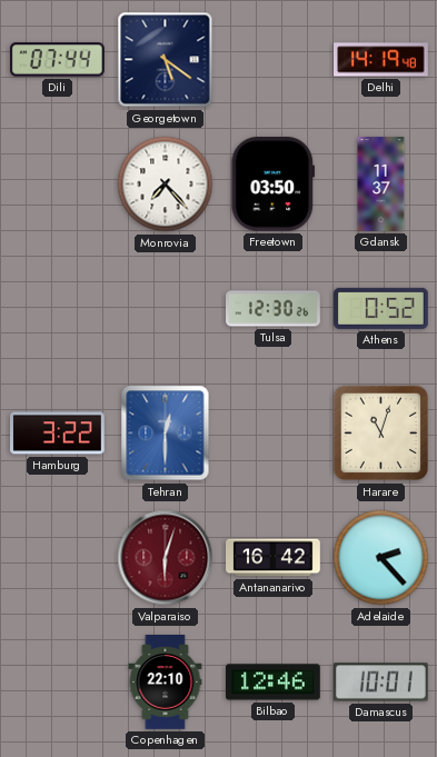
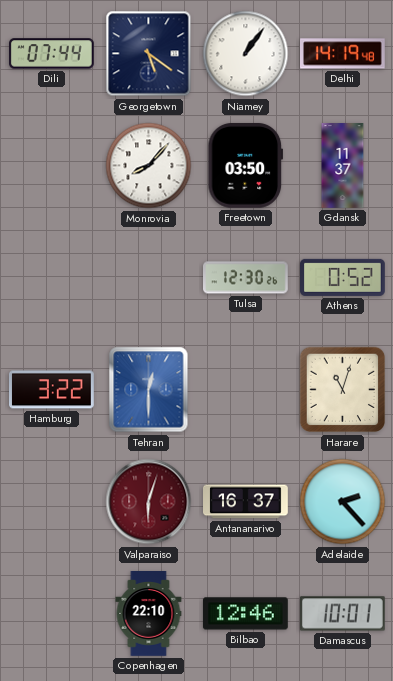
Niamey: none -> 1:06 (246, 54)
Monrovia: 7:23 -> 8:07 (149, 166)
Antananarivo: 16:42 -> 16:37 (246, 502)
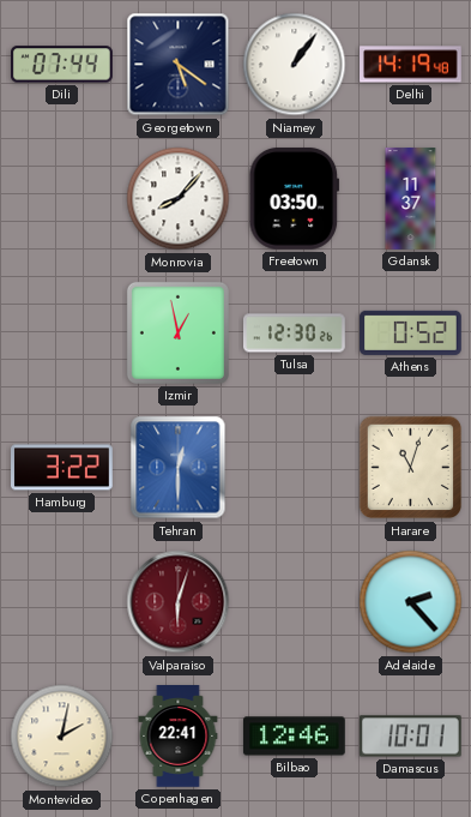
Izmir: none -> 12:58 (177, 332)
Antananarivo: 16:37 -> none (246, 502)
Montevideo: none -> 2:02 (62, 737)
Copenhagen: 22:10 -> 22:41 (179, 737)
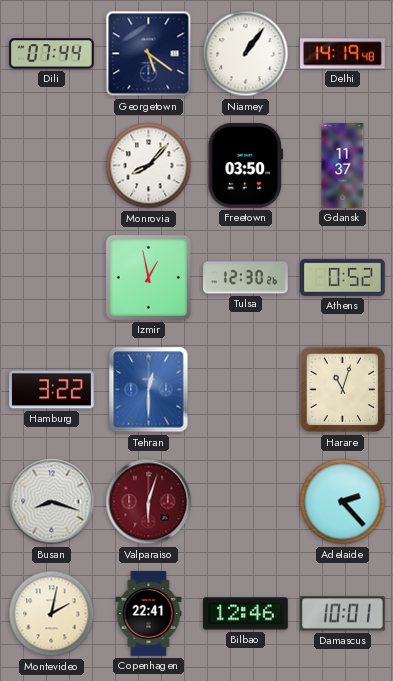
Busan: none -> 8:18 (52, 502)
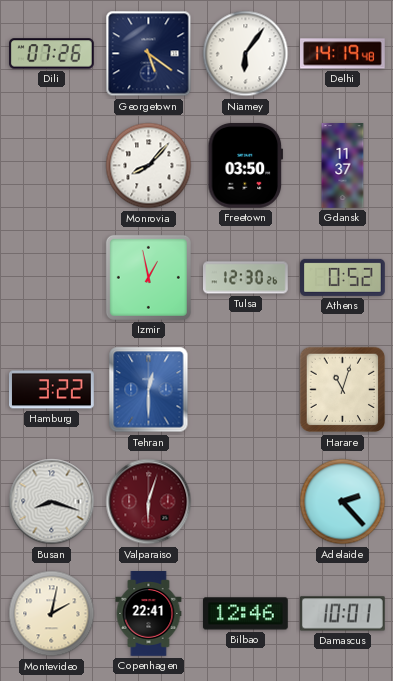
Dili: 07:44 -> 07:26 (52, 54)
Niamey: 1:06 -> 6:06 (246, 54)
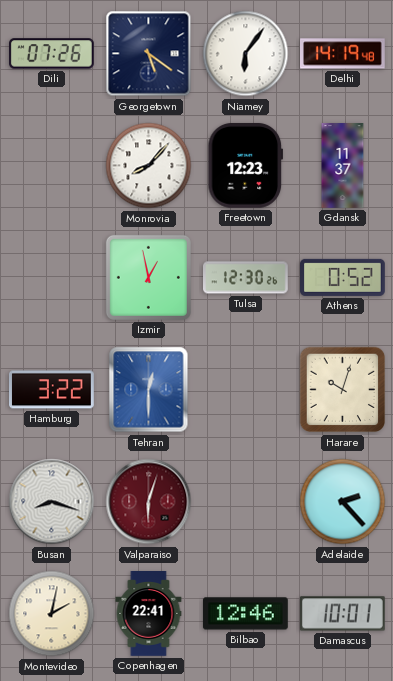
Freetown: 03:50 -> 12:23 (245, 165)
Harare: 11:03 -> 10:03 (343, 390)
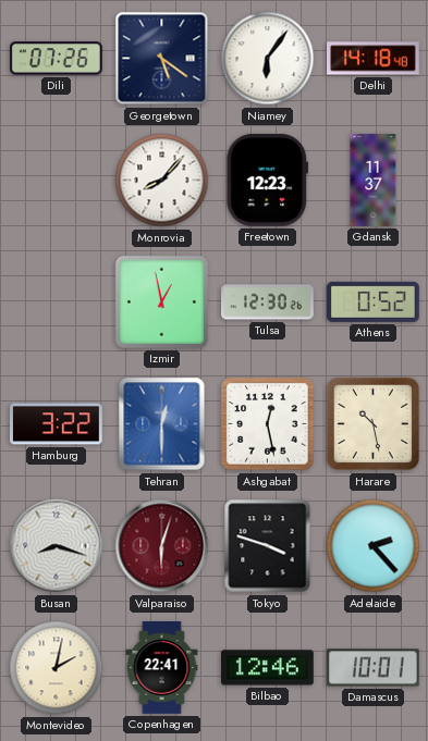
Delhi: 14:19 -> 14:18 (374, 59)
Ashgabat: none -> 12:28 (268, 424)
Harare: 10:03 -> 10:28 (374, 424)
Tokyo: none -> 3:48 (268, 546)
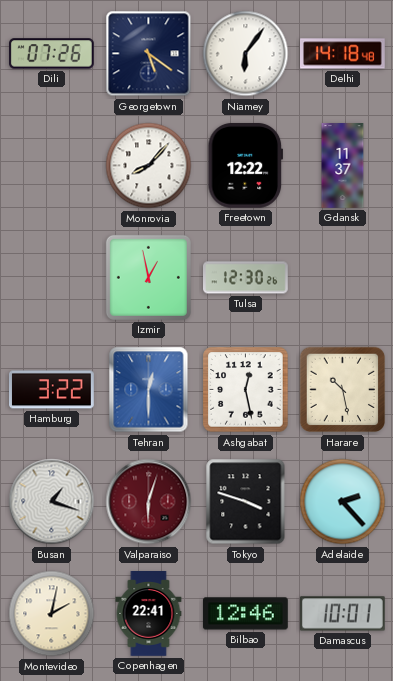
Freetown: 12:23 -> 12:22 (245, 165)
Athens: 0:52 -> none (374, 301)
Busan: 8:18 -> 1:18 (52, 502)
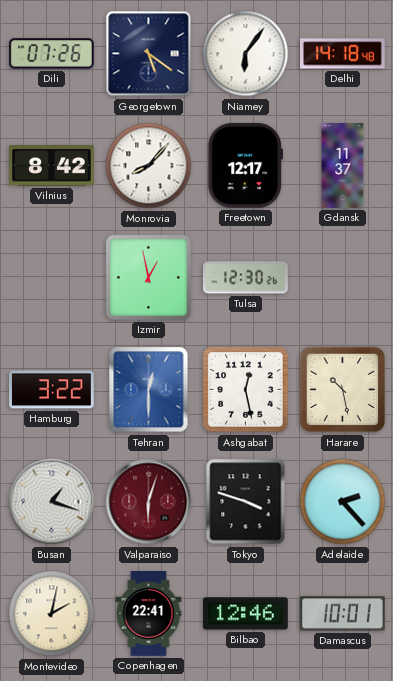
Vilnius: none -> 8:42 (52, 166)
Freetown: 12:22 -> 12:17 (245, 165)
